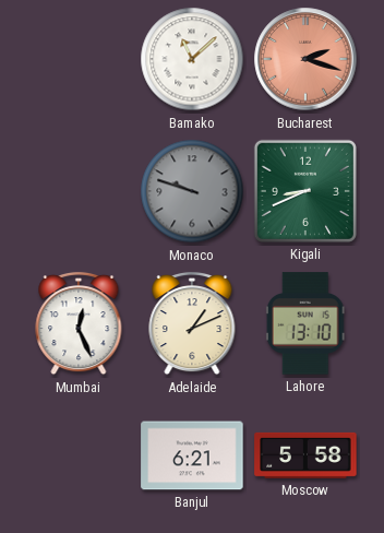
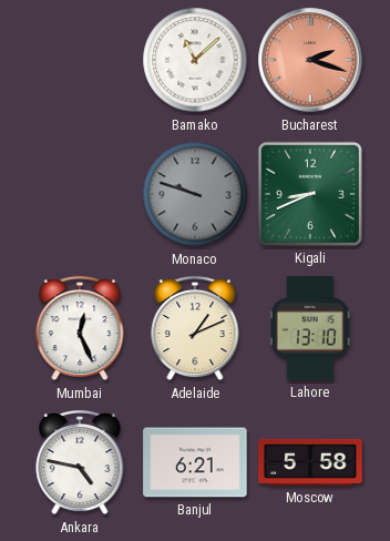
Ankara: none -> 4:47 (80, 462)
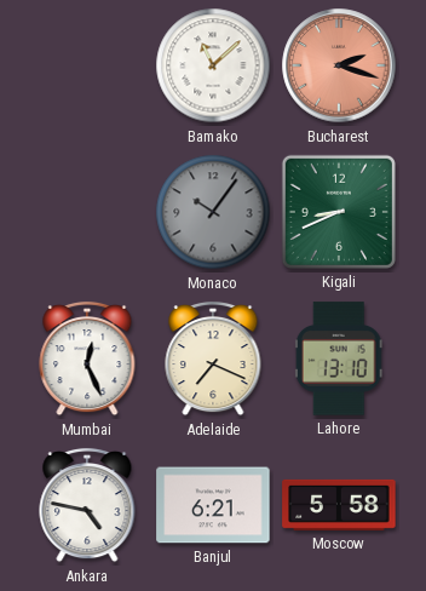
Monaco: 9:48 -> 10:06 (213, 212)
Adelaide: 1:11 -> 7:19 (213, 358)
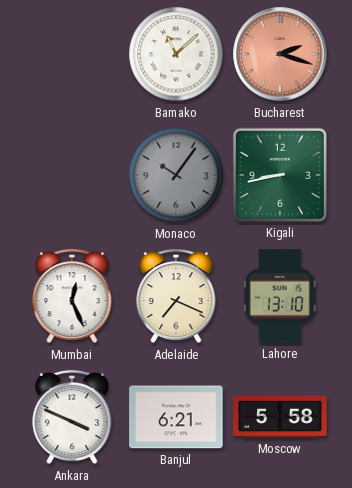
Kigali: 8:41 -> 8:43 (280, 175)
Ankara: 4:47 -> 3:49 (72, 417)
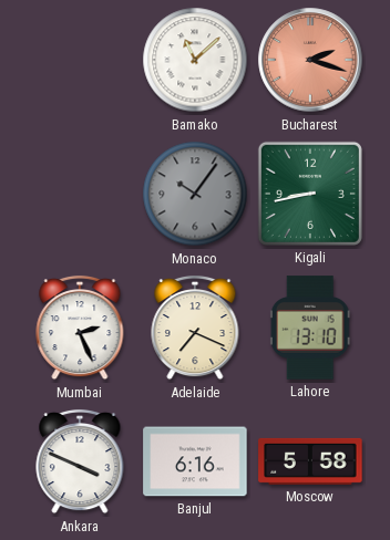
Mumbai: 12:26 -> 2:26 (80, 328)
Banjul: 6:21 -> 6:16 (195, 461)
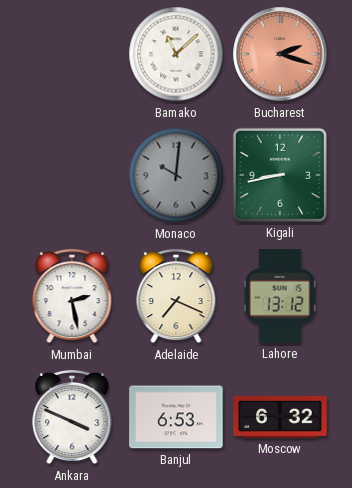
Monaco: 10:06 -> 10:01 (176, 175)
Mumbai: 2:26 -> 2:28 (72, 296)
Lahore: 13:10 -> 13:12 (280, 296)
Banjul: 6:16 -> 6:53 (176, 417)
Moscow: 5:58 -> 6:32 (280, 417)
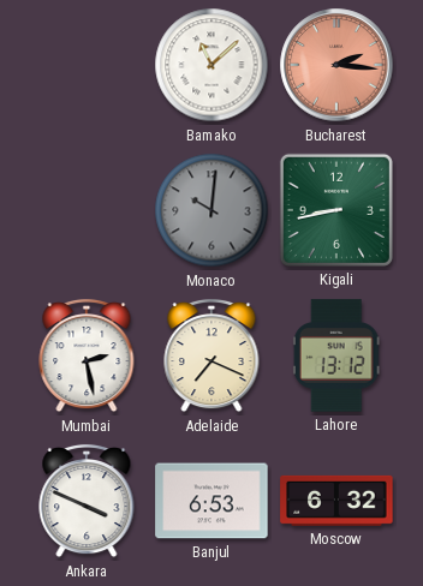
Bucharest: 2:18 -> 2:16 (336, 65)
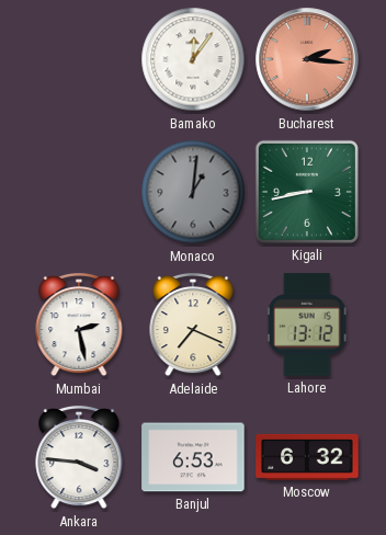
Bamako: 11:08 -> 12:06 (193, 59)
Monaco: 10:01 -> 1:01 (193, 192)
Ankara: 3:49 -> 3:46 (79, 457)
